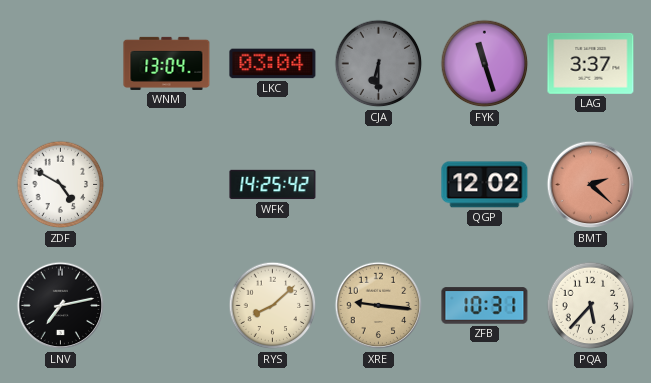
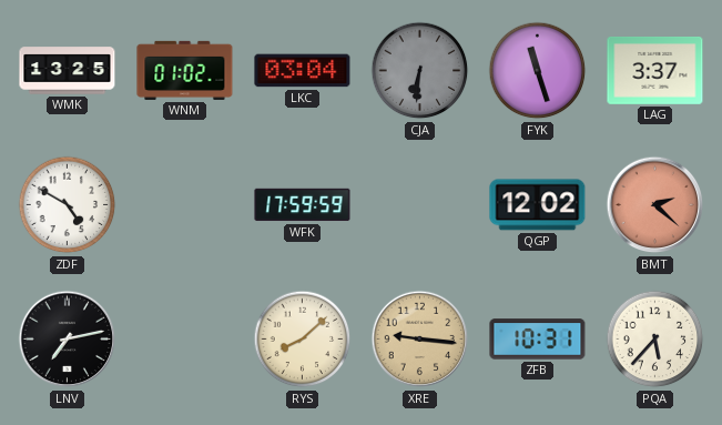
WMK: none -> 13:25 (68, 71)
WNM: 13:04 -> 01:02 (185, 70)
CJA: 6:30 -> 6:31 (420, 71)
WFK: 14:25 -> 17:59 (303, 205)
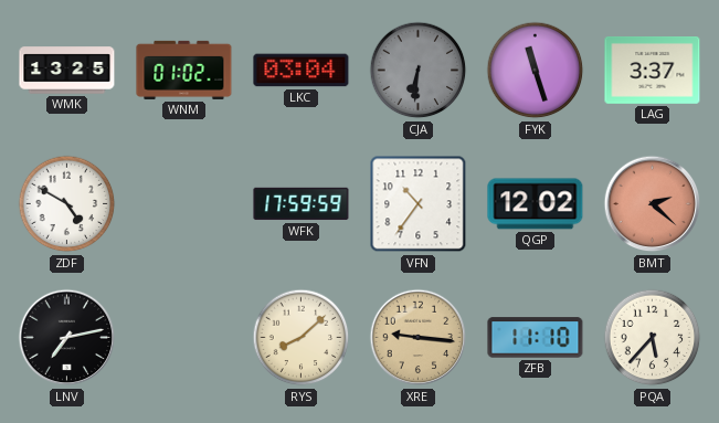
VFN: none -> 10:36 (419, 204)
ZFB: 10:31 -> 11:10 (536, 338)
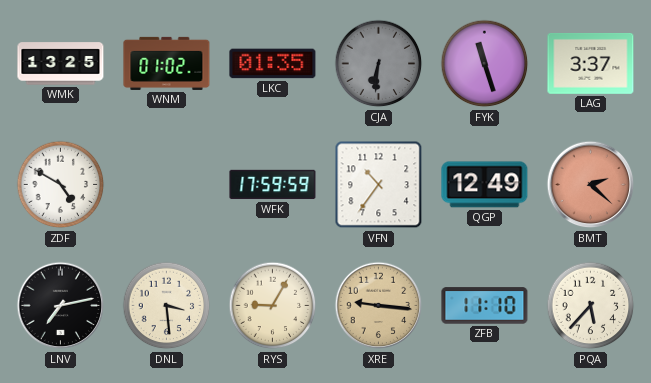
LKC: 03:04 -> 01:35 (273, 64)
QGP: 12:02 -> 12:49 (485, 185)
DNL: none -> 3:29 (167, 306)
RYS: 8:08 -> 9:05 (273, 306)
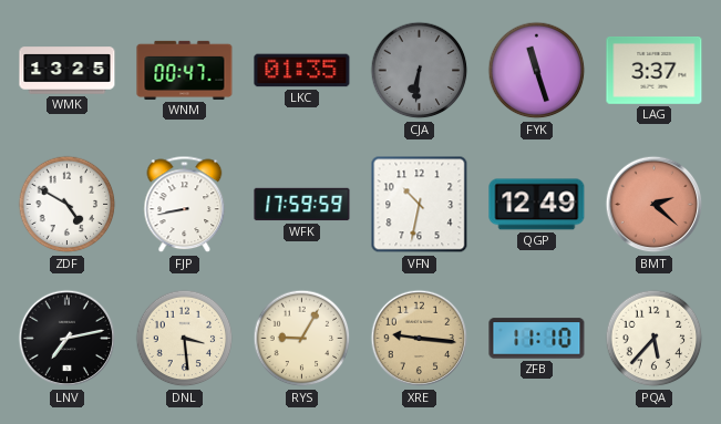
WNM: 01:02 -> 00:47 (185, 70)
FJP: none -> 8:43 (185, 205)
VFN: 10:36 -> 10:32 (420, 205)
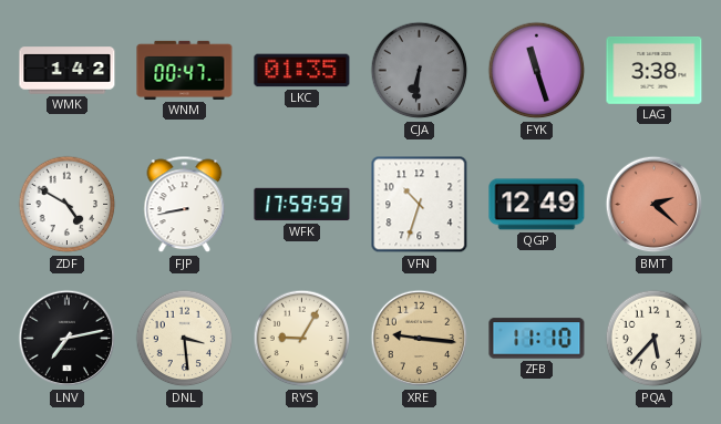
WMK: 13:25 -> 1:42 (68, 71)
LAG: 3:37 -> 3:38 (655, 71)
VFN: 10:32 -> 10:33 (420, 205)
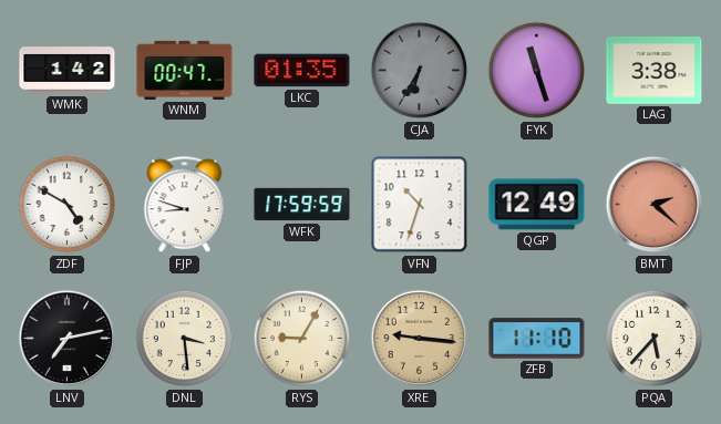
CJA: 6:31 -> 6:35 (420, 71)
FJP: 8:43 -> 8:48 (185, 205)
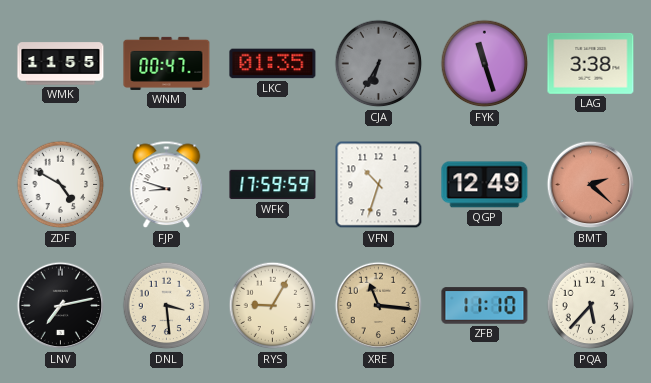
WMK: 1:42 -> 11:55 (61, 64)
XRE: 9:16 -> 11:16 (379, 306)
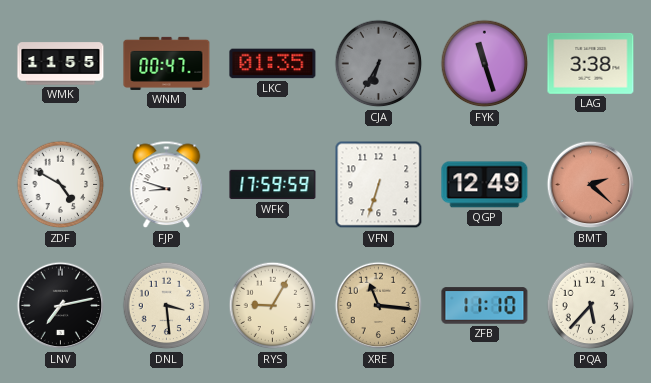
VFN: 10:33 -> 6:33 (379, 185)
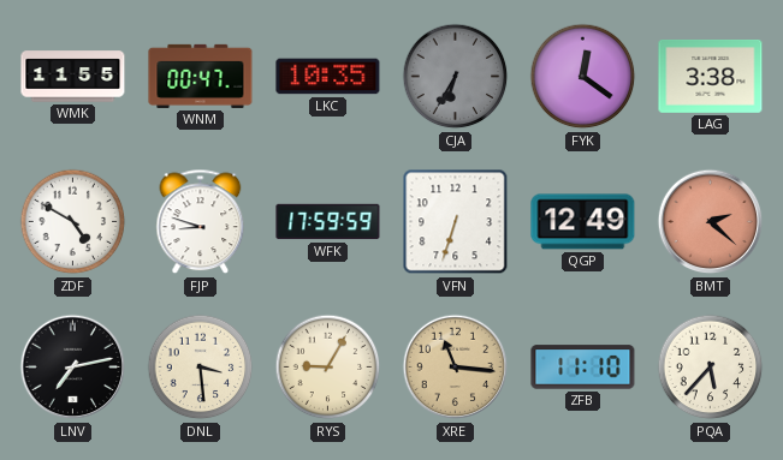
LKC: 01:35 -> 10:35 (328, 77)
FYK: 11:27 -> 12:21 (583, 77)
